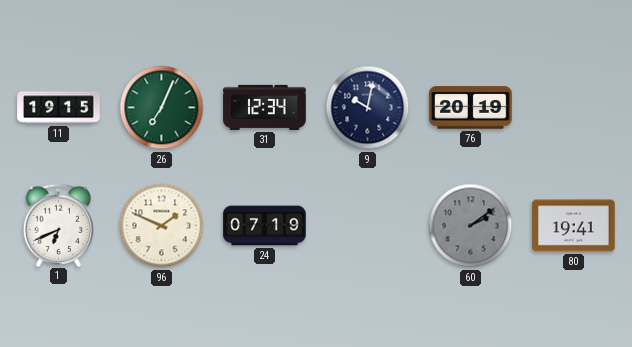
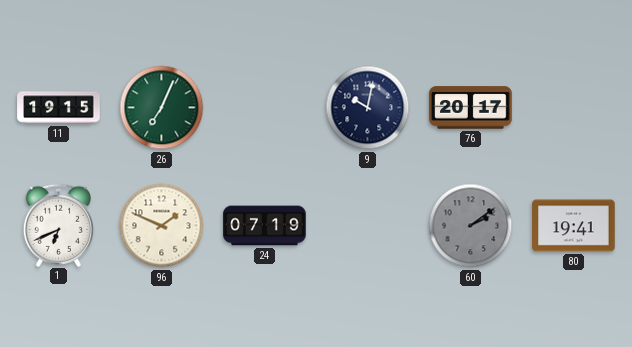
31: 12:34 -> none (265, 107)
76: 20:19 -> 20:17 (471, 108)
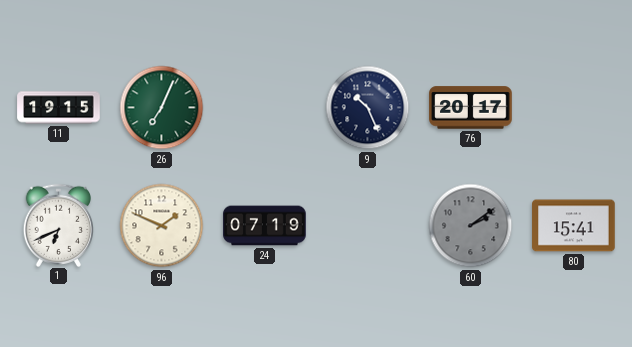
9: 10:02 -> 10:26 (368, 108)
80: 19:41 -> 15:41 (574, 226)
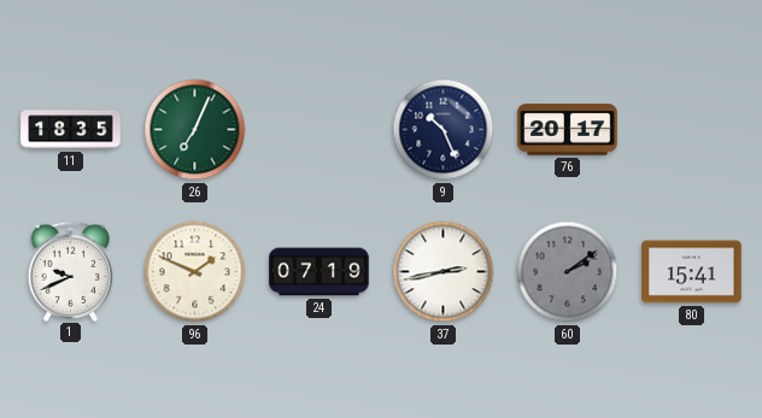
11: 19:15 -> 18:35 (71, 130)
1: 6:41 -> 9:41 (71, 271)
37: none -> 2:43 (444, 272)
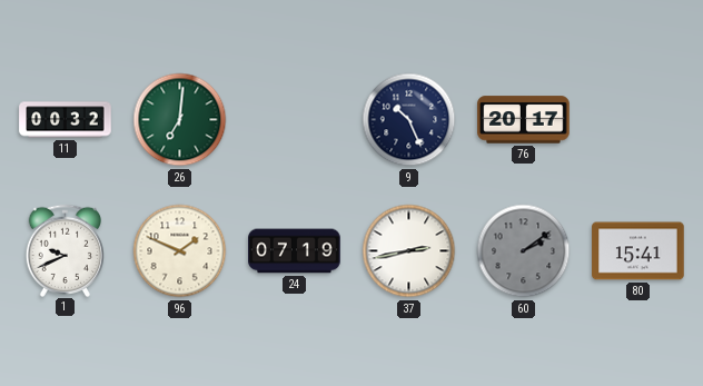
11: 18:35 -> 00:32 (66, 120)
26: 7:04 -> 7:01 (180, 120)
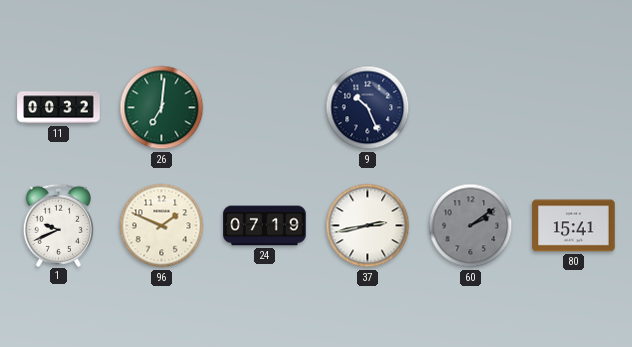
76: 20:17 -> none (524, 120)
